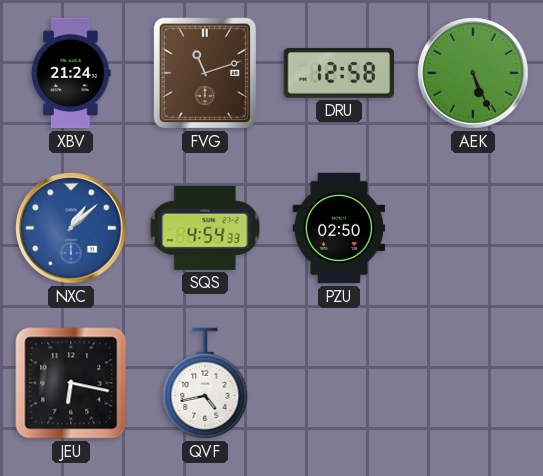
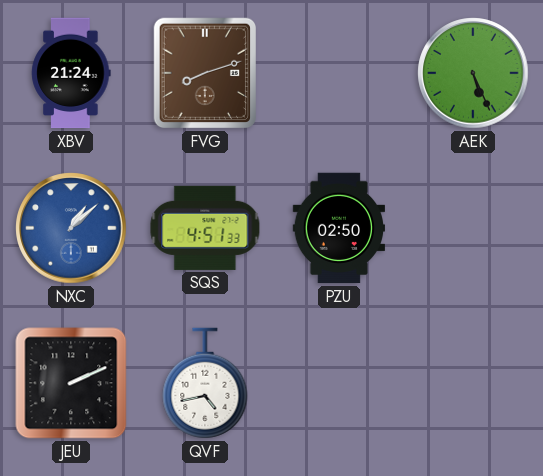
FVG: 11:12 -> 8:12 (205, 73)
DRU: 12:58 -> none (339, 73)
SQS: 4:54 -> 4:51 (205, 228)
JEU: 6:17 -> 2:11 (71, 383)
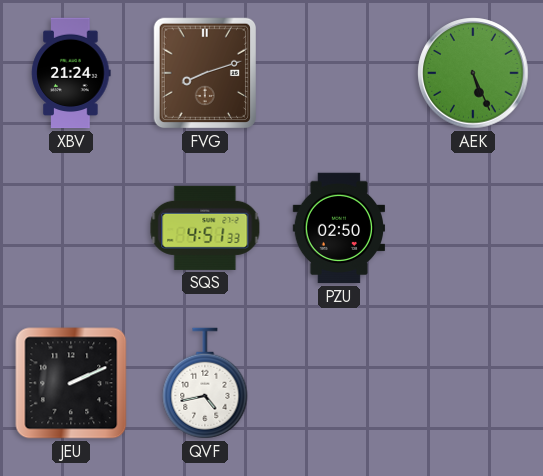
NXC: 1:08 -> none (71, 228)
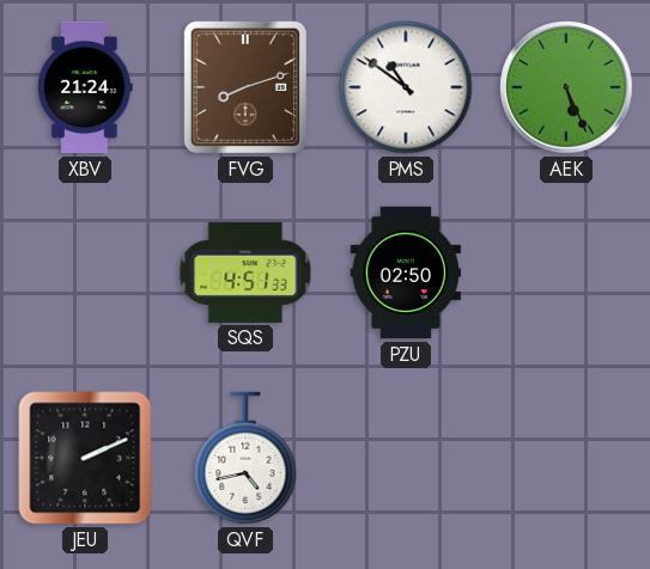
PMS: none -> 10:51 (406, 87)
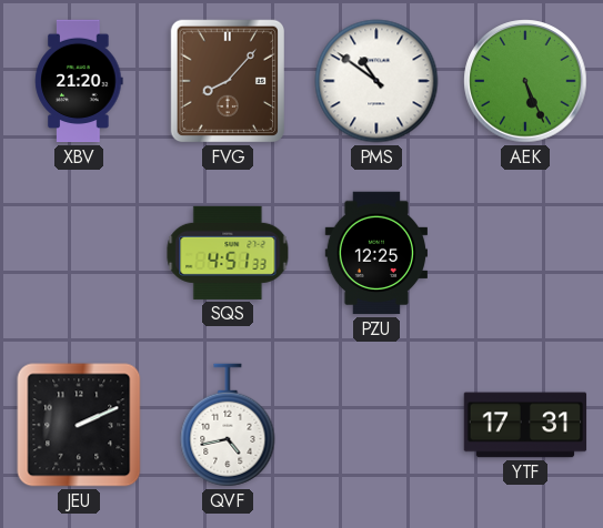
XBV: 21:24 -> 21:20 (79, 81)
FVG: 8:12 -> 8:07 (228, 81)
PZU: 02:50 -> 12:25 (375, 253)
YTF: none -> 17:31 (525, 425)
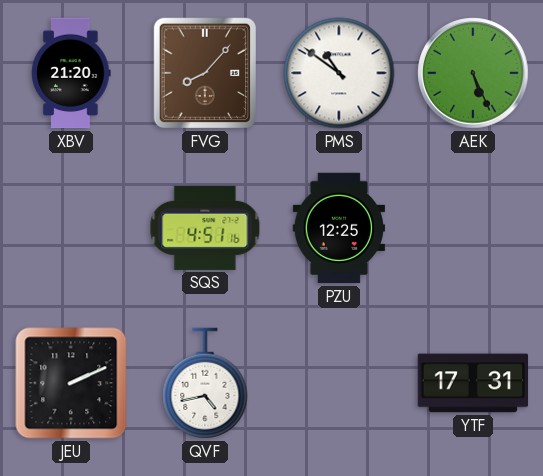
SQS: 4:51:33 -> 4:51:16 (205, 228)
